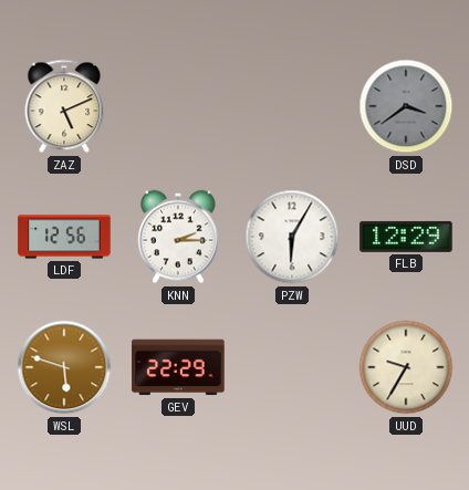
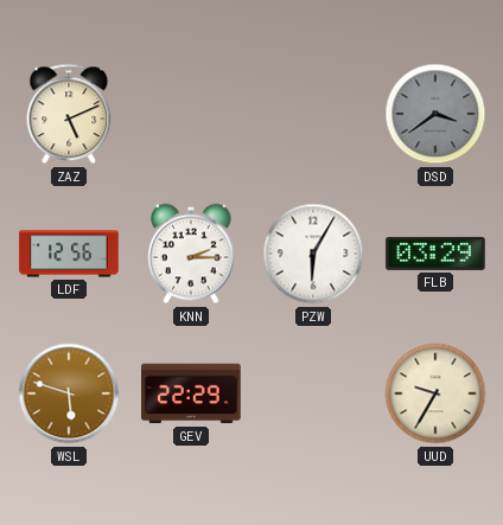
FLB: 12:29 -> 03:29 (435, 254)
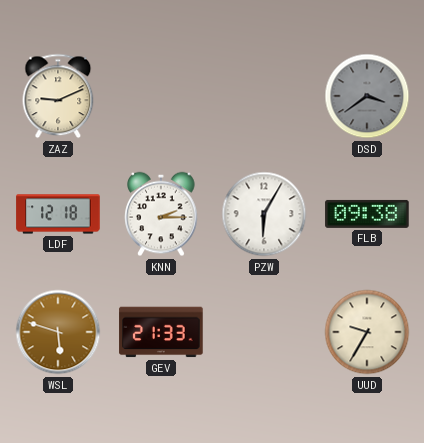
ZAZ: 5:11 -> 9:11 (58, 96)
LDF: 12:56 -> 12:18 (58, 214)
FLB: 03:29 -> 09:38 (367, 214)
GEV: 22:29 -> 21:33 (161, 332)
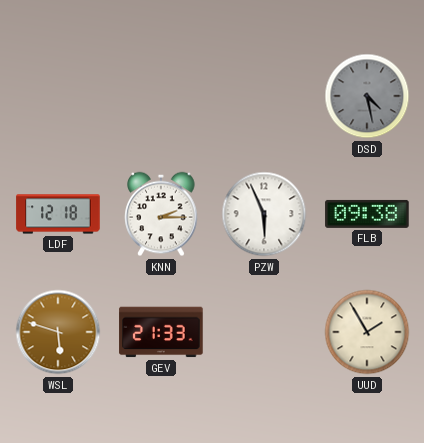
ZAZ: 9:11 -> none (58, 96)
DSD: 3:39 -> 4:28 (367, 96)
PZW: 6:05 -> 5:56 (264, 214)
UUD: 9:35 -> 1:55 (367, 332)
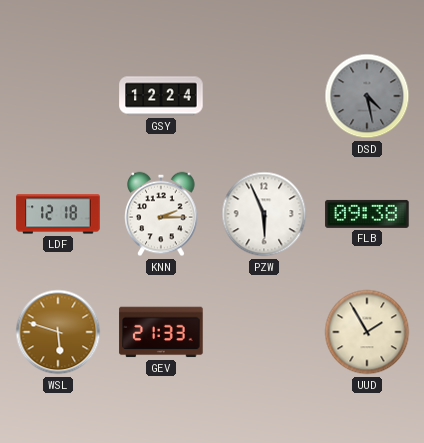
GSY: none -> 12:24 (161, 96)
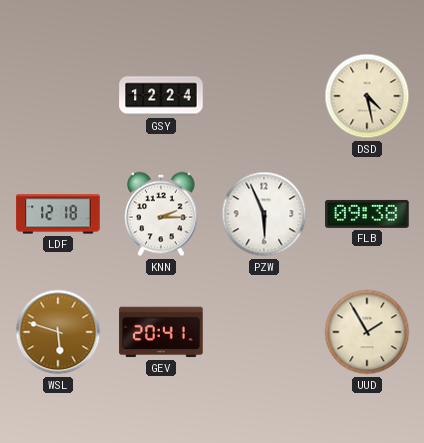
DSD dial: grey -> cream (367, 96)
GEV: 21:33 -> 20:41 (161, 332)
